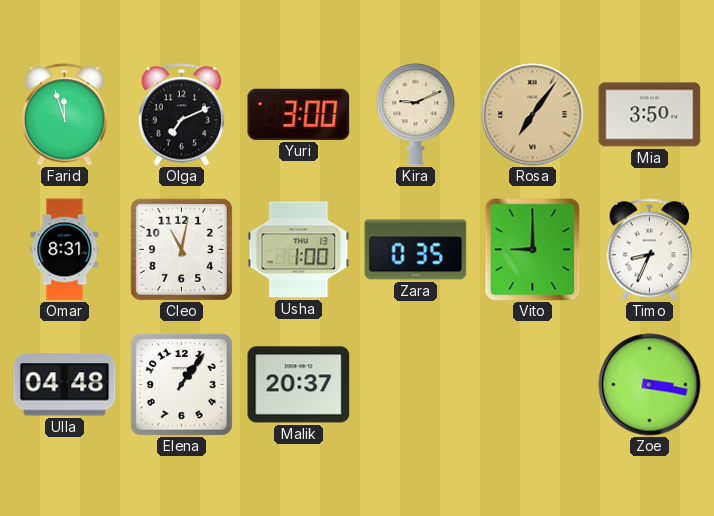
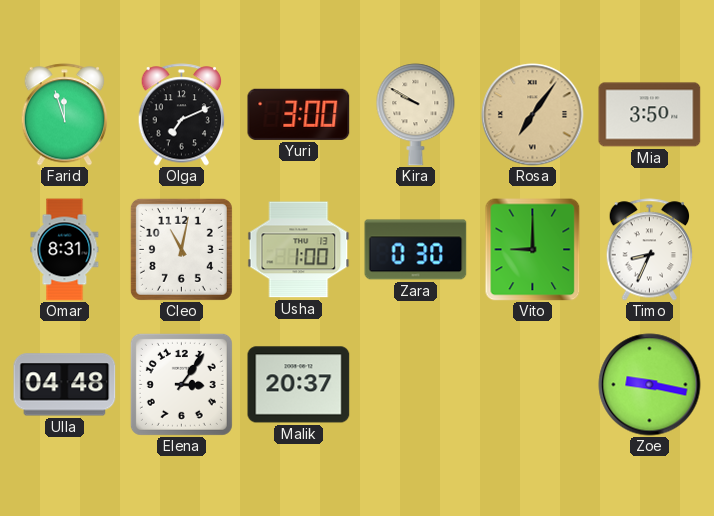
Kira: 9:11 -> 9:50 (416, 115)
Zara: 0:35 -> 0:30 (416, 250)
Elena: 1:06 -> 3:06 (181, 384)
Zoe: 3:17 -> 9:17 (650, 385)
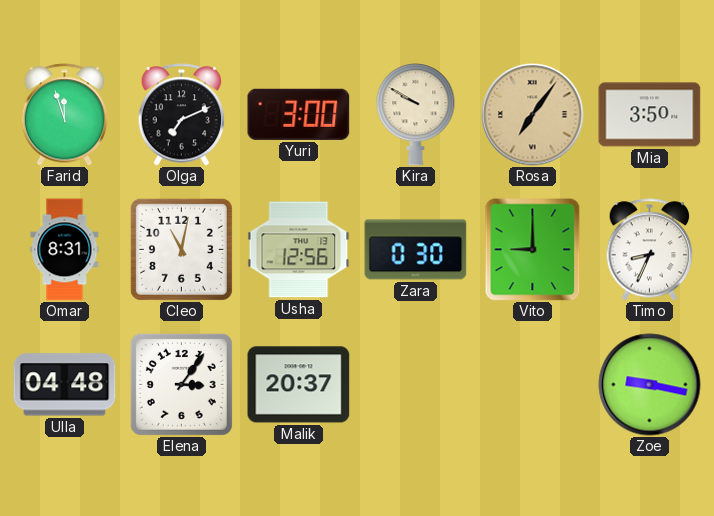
Usha: 1:00 -> 12:56 (299, 250)
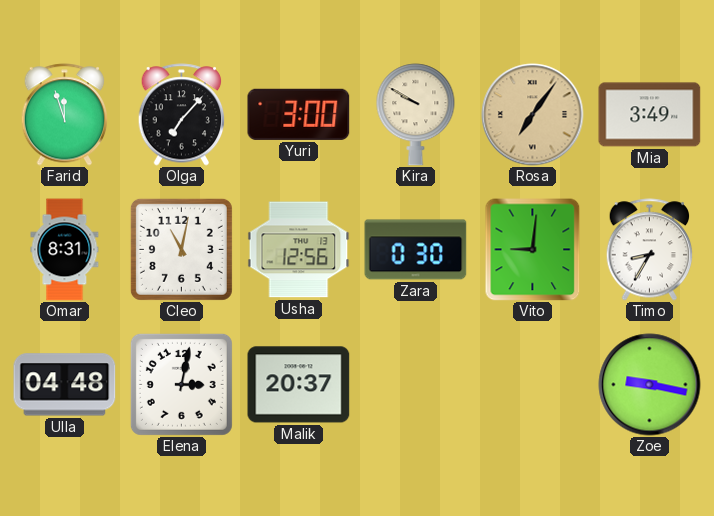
Olga: 7:11 -> 7:07 (182, 115)
Mia: 3:50 -> 3:49 (650, 115)
Vito: 9:00 -> 9:01 (533, 250)
Timo: 8:34 -> 8:35 (650, 250)
Elena: 3:06 -> 3:02 (181, 384)
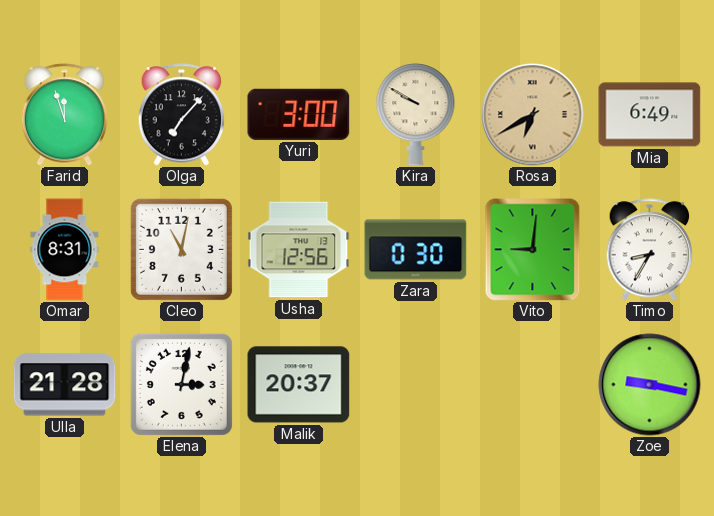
Rosa: 7:06 -> 6:40 (533, 115)
Mia: 3:49 -> 6:49 (650, 115)
Ulla: 04:48 -> 21:28 (65, 385)
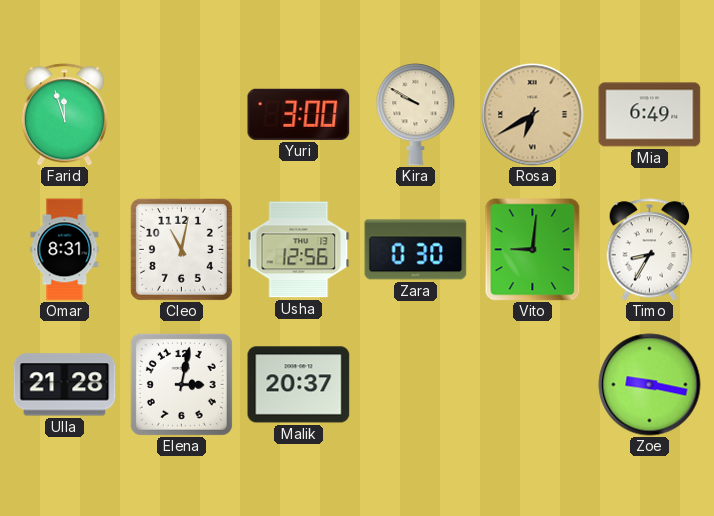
Olga: 7:07 -> none (182, 115)
